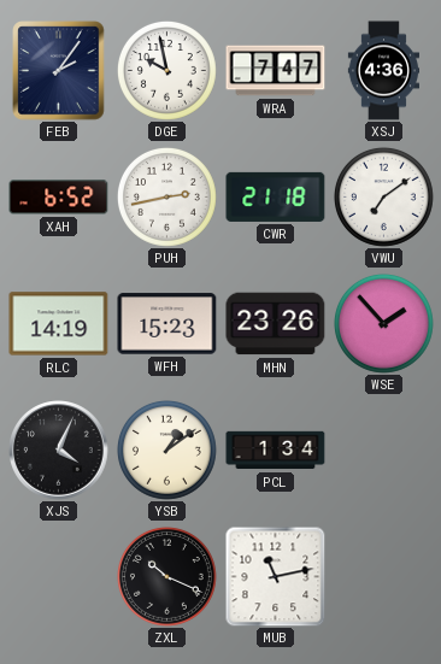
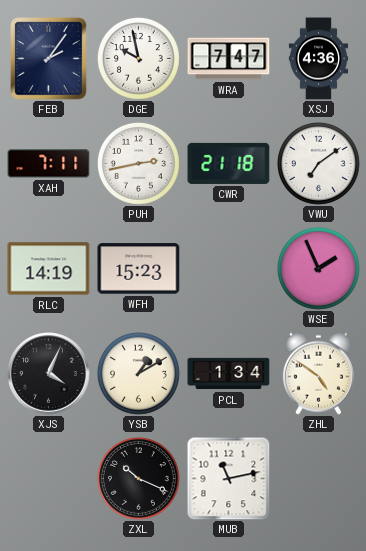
XAH: 6:52 -> 7:11 (49, 164)
MHN: 23:26 -> none (276, 324)
WSE: 1:53 -> 1:56 (318, 268)
YSB: 1:09 -> 1:10 (138, 373)
ZHL: none -> 4:51 (318, 373)
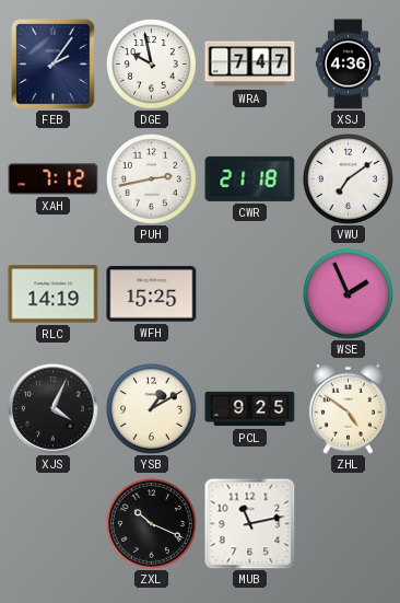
XAH: 7:11 -> 7:12 (54, 179)
WFH: 15:23 -> 15:25 (152, 294)
PCL: 1:34 -> 9:25 (250, 409)
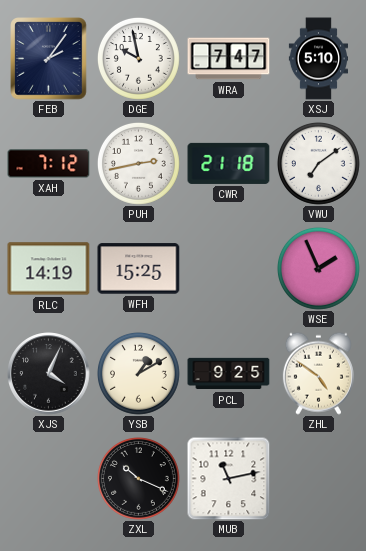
XSJ: 4:36 -> 5:10 (318, 59)
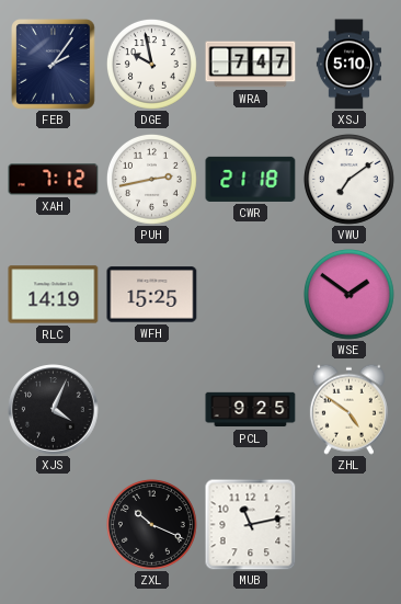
WSE: 1:56 -> 1:51 (348, 294)
YSB: 1:10 -> none (138, 373)
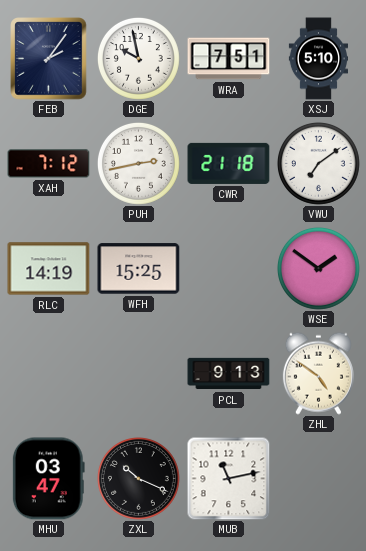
WRA: 7:47 -> 7:51 (229, 59)
XJS: 4:04 -> none (54, 410)
PCL: 9:25 -> 9:13 (229, 374)
MHU: none -> 03:47 (48, 479)
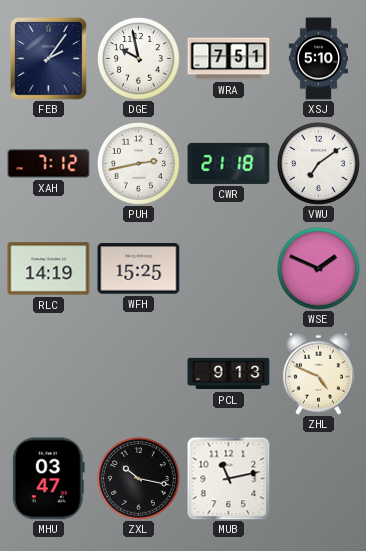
WSE: 1:51 -> 1:49 (318, 268)
ZHL: 4:51 -> 4:49 (318, 373)
ZXL: 10:19 -> 10:17 (138, 478)
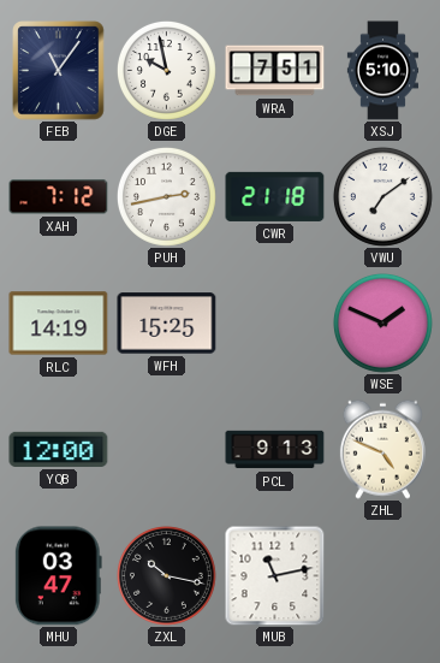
FEB: 2:06 -> 11:06 (59, 71)
YQB: none -> 12:00 (59, 449)
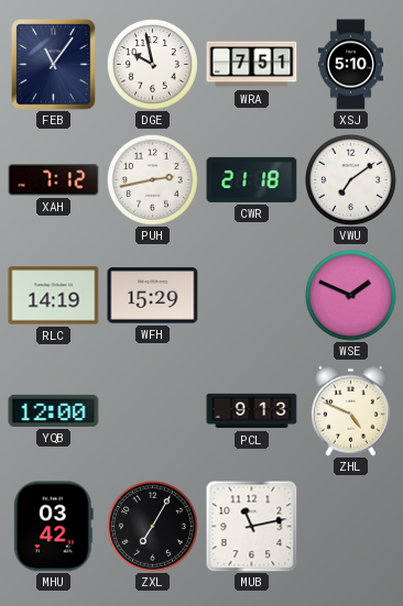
WFH: 15:25 -> 15:29 (153, 296)
MHU: 03:47 -> 03:42 (53, 527)
ZXL: 10:17 -> 7:05 (152, 526)
